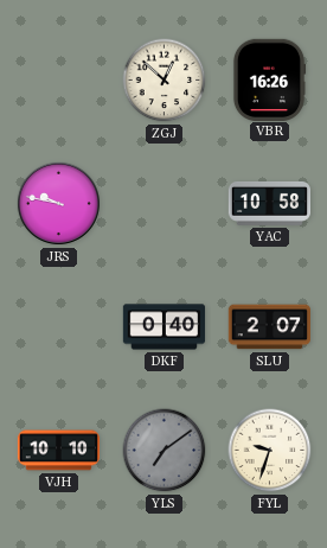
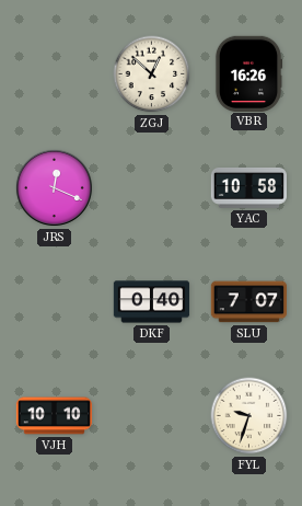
JRS: 9:47 -> 12:19 (54, 187)
SLU: 2:07 -> 7:07 (248, 302)
YLS: 7:09 -> none (165, 451)
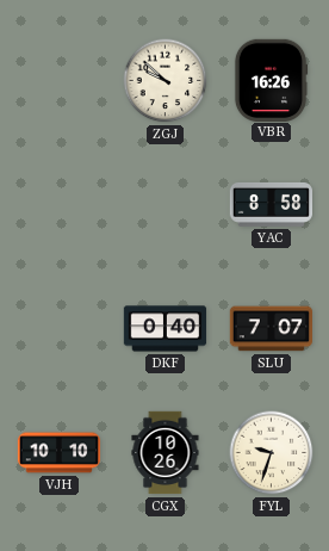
ZGJ: 12:52 -> 9:52 (166, 81)
JRS: 12:19 -> none (54, 187)
YAC: 10:58 -> 8:58 (272, 204)
CGX: none -> 10:26 (166, 453)
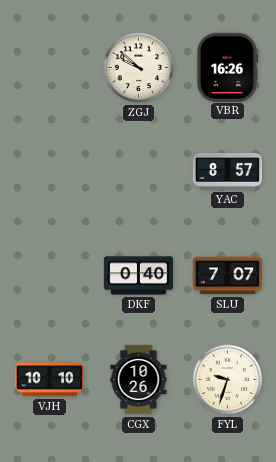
YAC: 8:58 -> 8:57 (228, 171)
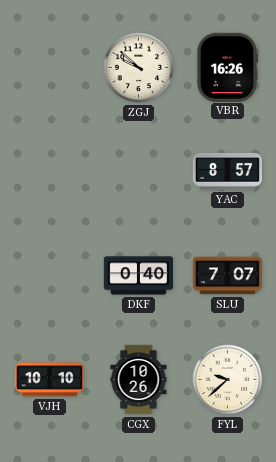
FYL: 9:33 -> 9:38 (228, 380)
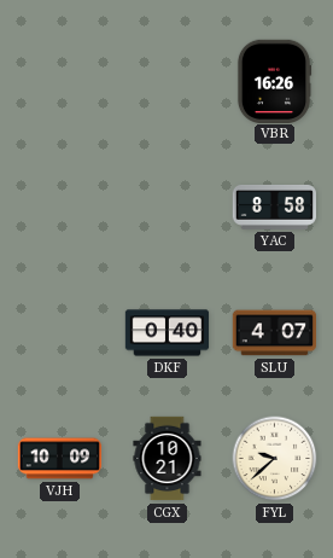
ZGJ: 9:52 -> none (139, 68)
YAC: 8:57 -> 8:58 (275, 207)
SLU: 7:07 -> 4:07 (274, 333)
VJH: 10:10 -> 10:09 (60, 459)
CGX: 10:26 -> 10:21 (168, 459)
